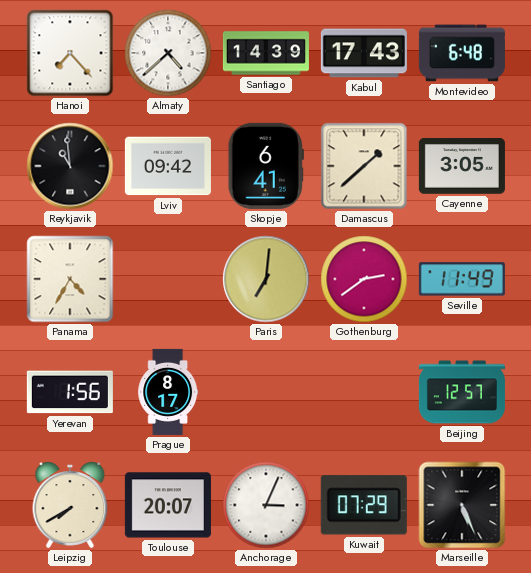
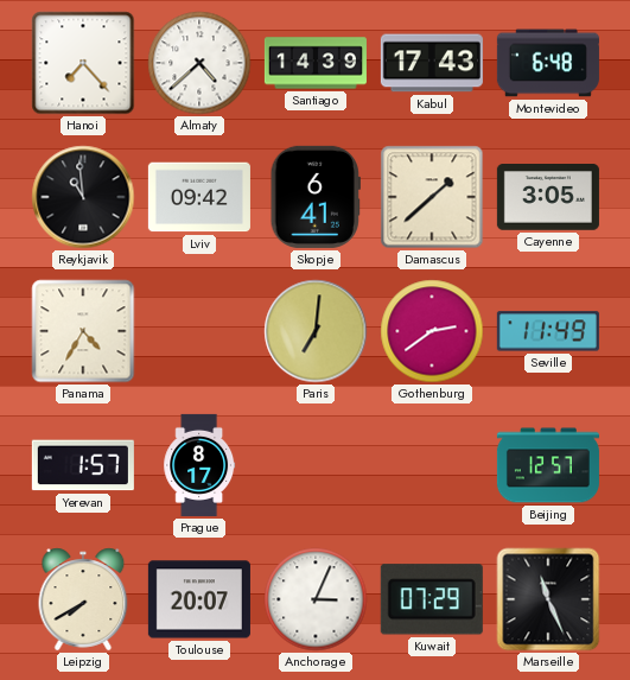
Yerevan: 1:56 -> 1:57 (83, 465)
Marseille: 5:26 -> 11:26 (548, 599)
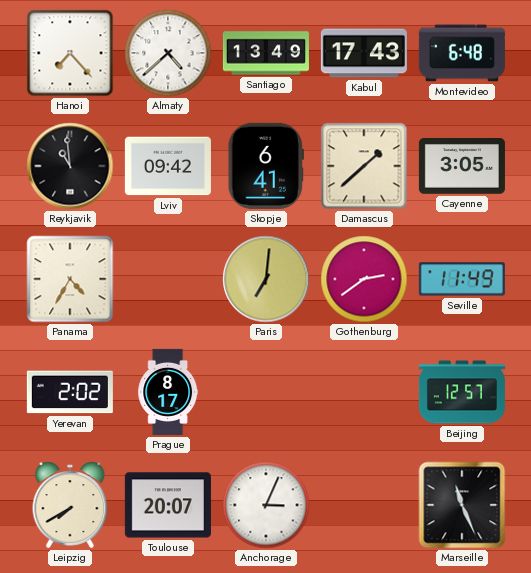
Santiago: 14:39 -> 13:49 (266, 53)
Yerevan: 1:57 -> 2:02 (70, 392)
Kuwait: 07:29 -> none (432, 599)
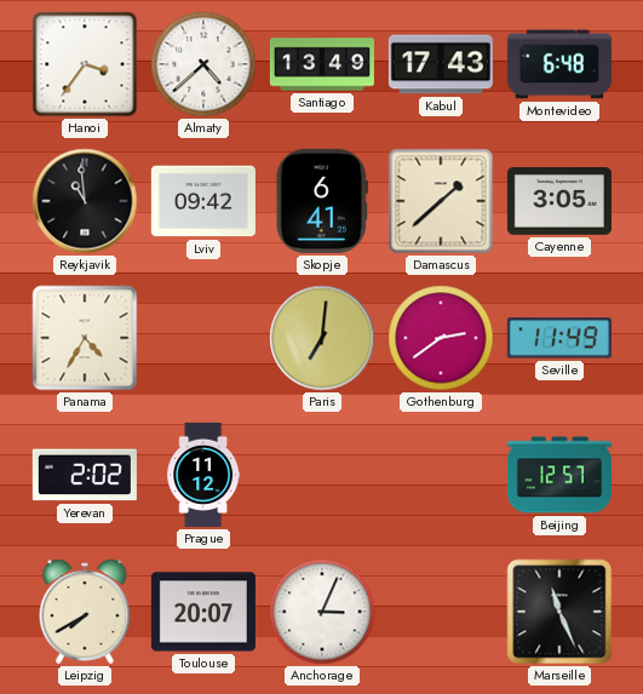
Hanoi: 7:23 -> 3:36 (85, 64)
Prague: 8:17 -> 11:12 (203, 475)
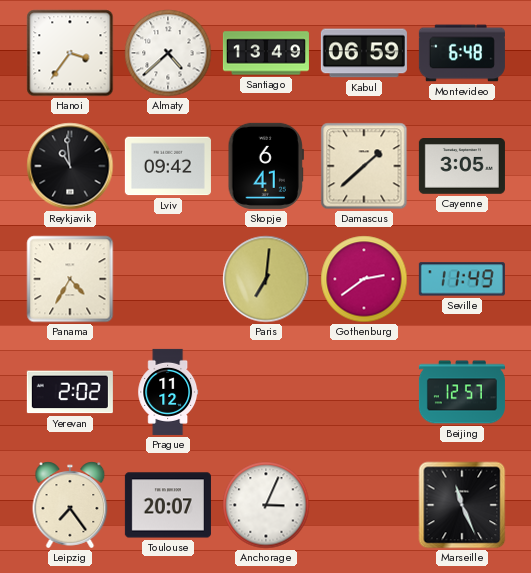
Kabul: 17:43 -> 06:59 (364, 53)
Leipzig: 7:40 -> 7:24 (70, 505)
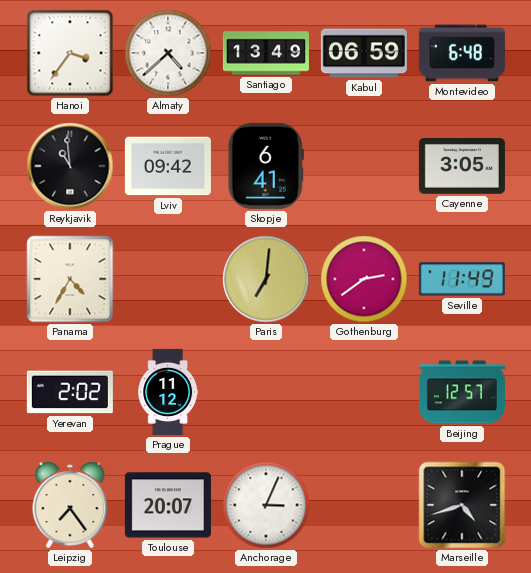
Damascus: 1:38 -> none (364, 166)
Marseille: 11:26 -> 4:42 (462, 505)
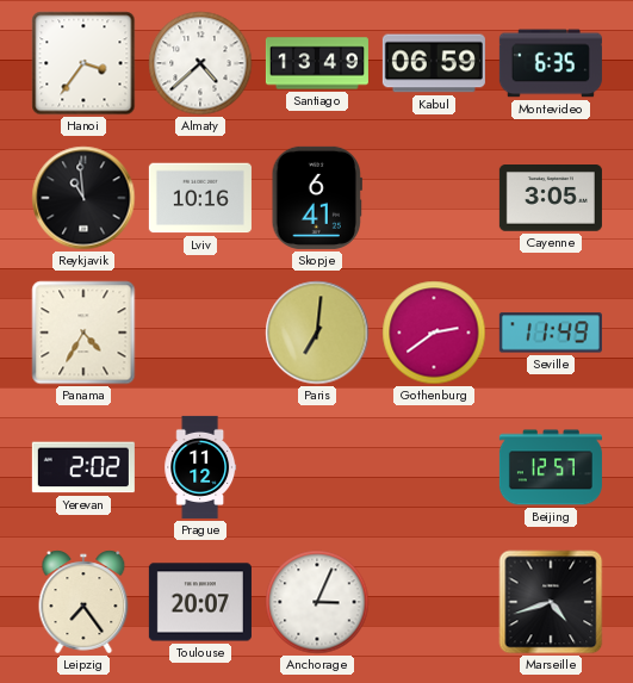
Montevideo: 6:48 -> 6:35 (551, 63)
Lviv: 09:42 -> 10:16 (200, 198)
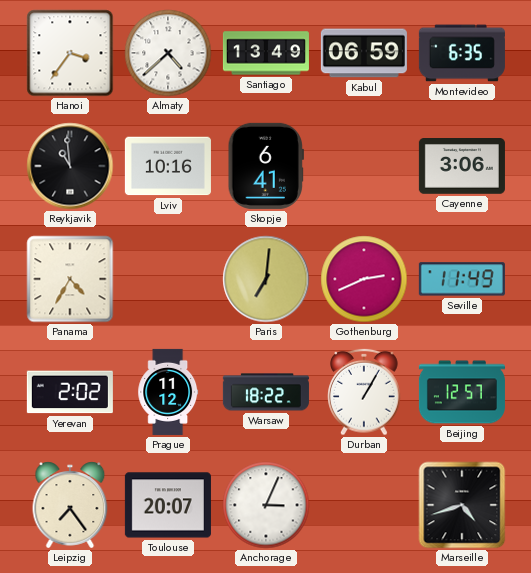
Cayenne: 3:05 -> 3:06 (462, 166)
Gothenburg: 2:39 -> 2:41 (364, 279)
Warsaw: none -> 18:22 (266, 392)
Durban: none -> 1:05 (364, 392)
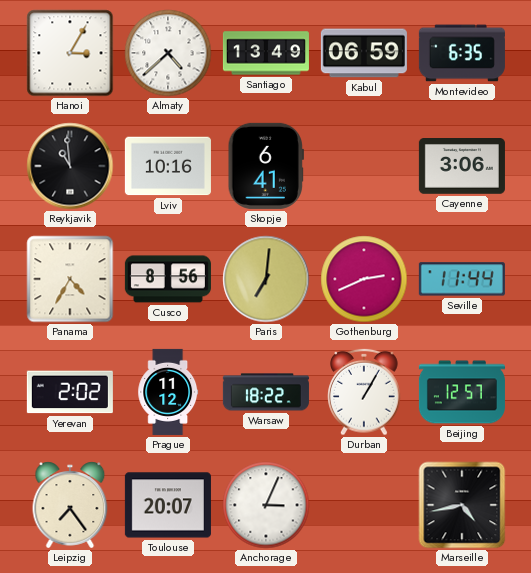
Hanoi: 3:36 -> 3:05 (70, 53)
Cusco: none -> 8:56 (168, 279)
Seville: 11:49 -> 11:44 (462, 279)
Marseille: 4:42 -> 4:43 (462, 505)
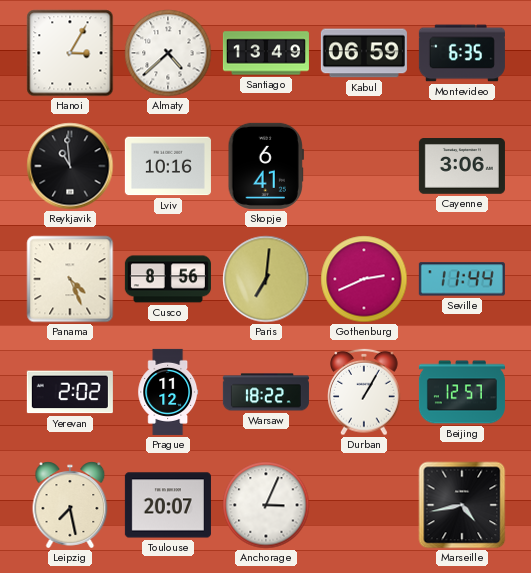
Panama: 4:35 -> 4:26 (70, 279)
Leipzig: 7:24 -> 7:28 (70, 505)
